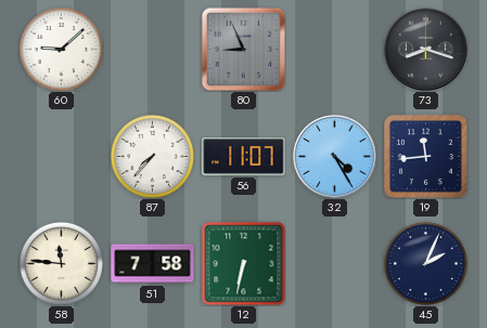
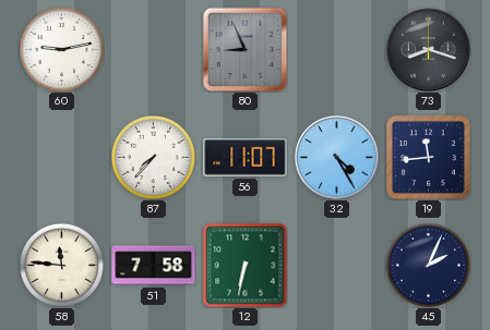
60: 9:08 -> 9:13 (61, 49)
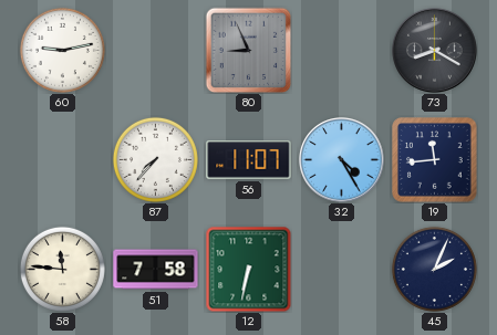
73: 8:18 -> 8:20 (435, 51)
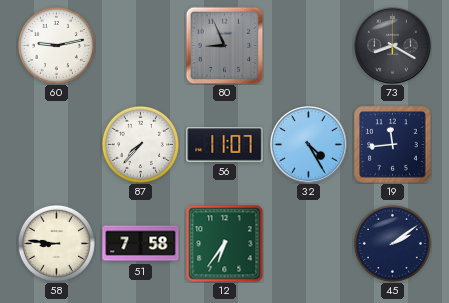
58: 11:46 -> 8:46 (56, 243)
12: 6:32 -> 6:36 (224, 243)
45: 2:04 -> 2:09 (392, 243)
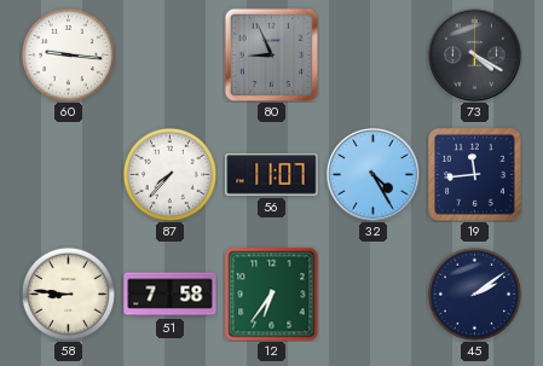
60: 9:13 -> 9:16 (68, 54)
73: 8:20 -> 4:20 (475, 56)
